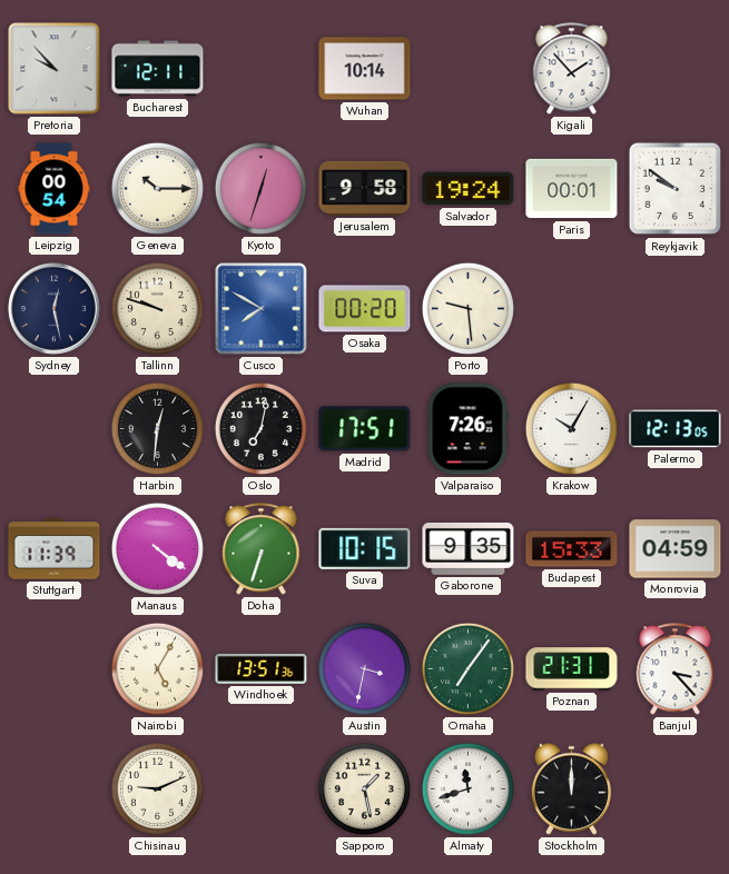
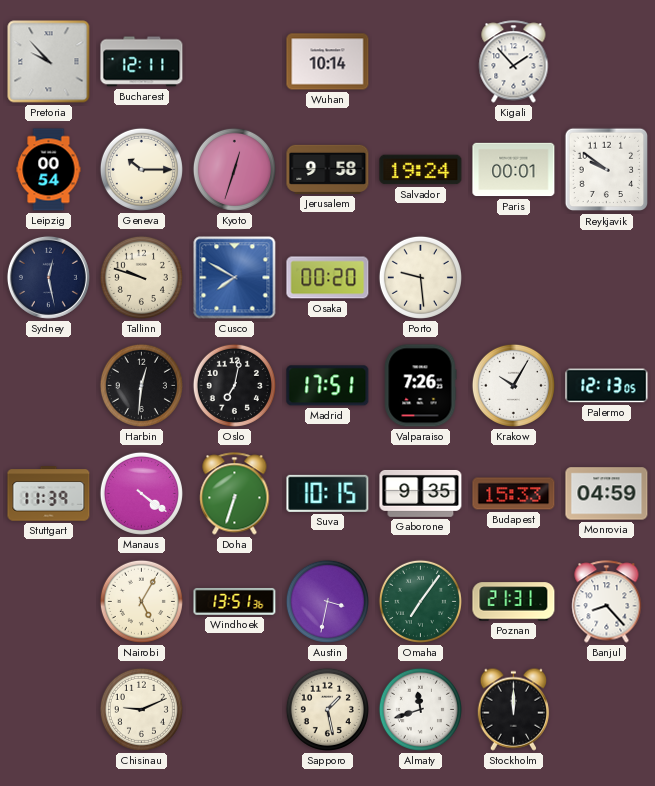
Banjul: 3:23 -> 8:23 (607, 602)
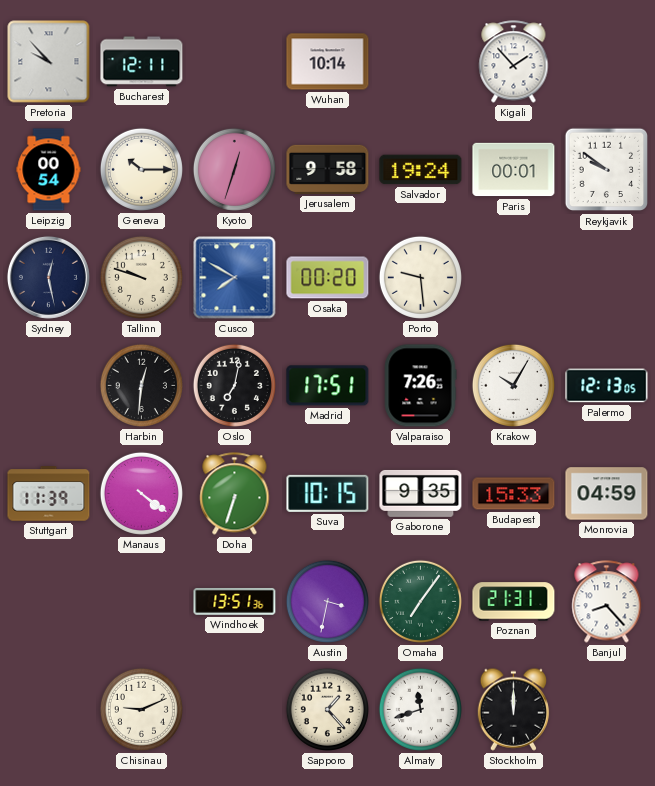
Nairobi: 5:05 -> none (141, 601)
Sapporo: 1:28 -> 1:23 (327, 709)
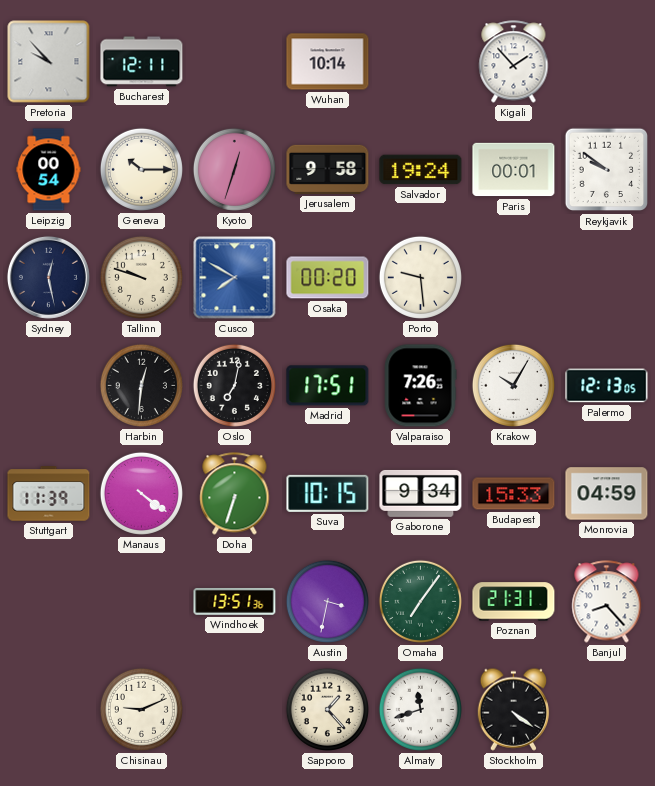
Gaborone: 9:35 -> 9:34 (421, 493)
Stockholm: 12:00 -> 4:21 (514, 709)
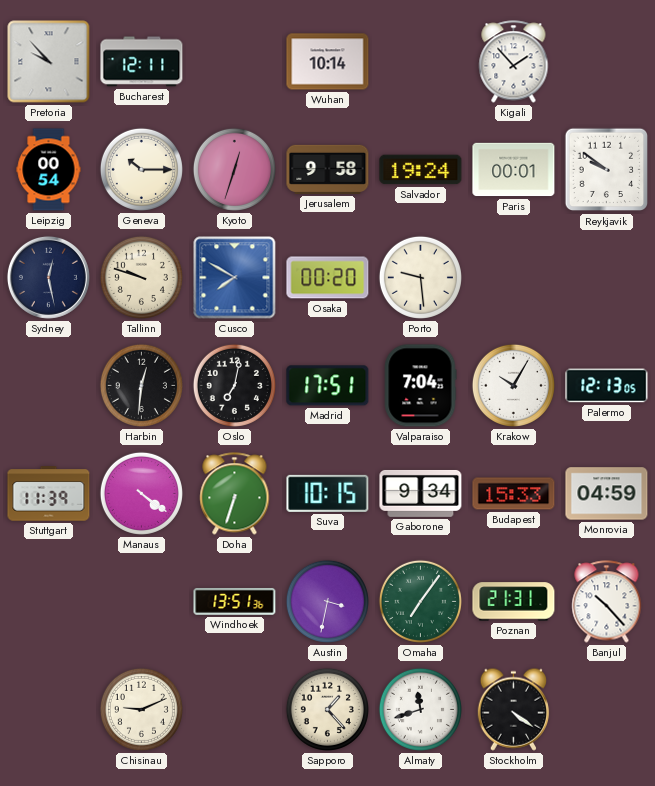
Valparaiso: 7:26 -> 7:04 (420, 386)
Banjul: 8:23 -> 10:23 (607, 602)
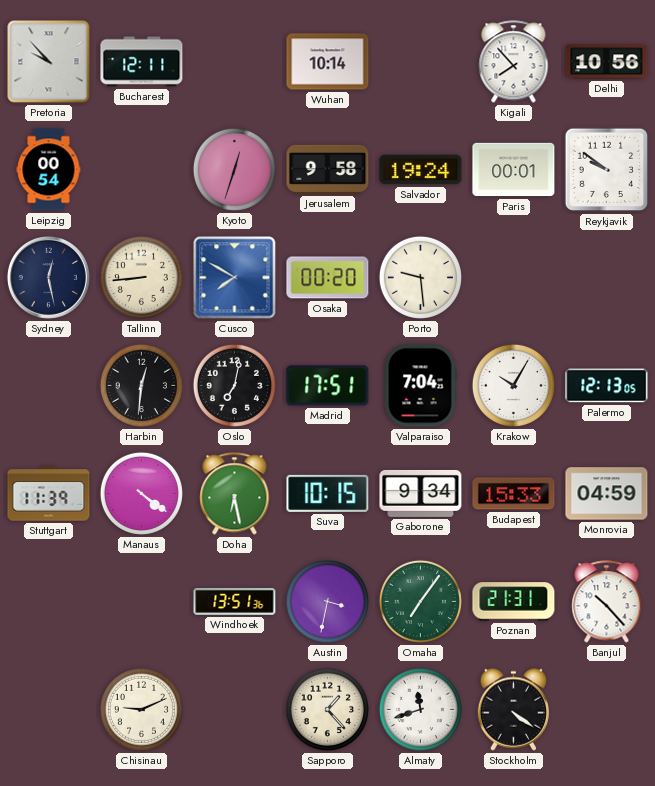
Kigali: 1:53 -> 7:53 (514, 62)
Delhi: none -> 10:56 (607, 62)
Geneva: 10:15 -> none (141, 169)
Tallinn: 9:48 -> 8:44 (141, 277)
Doha: 6:33 -> 6:28 (235, 494)
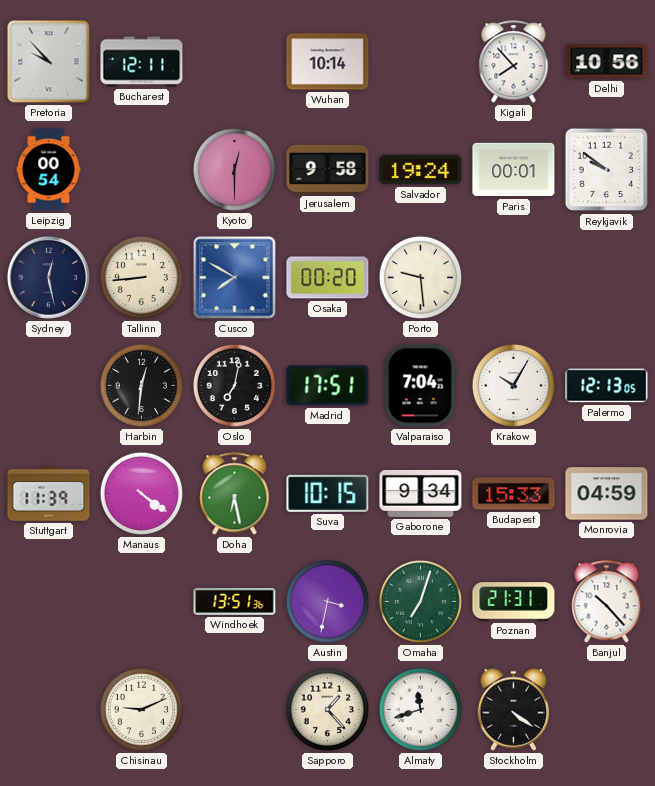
Kyoto: 12:33 -> 12:30 (234, 169)
Omaha: 7:06 -> 7:03 (420, 601)
